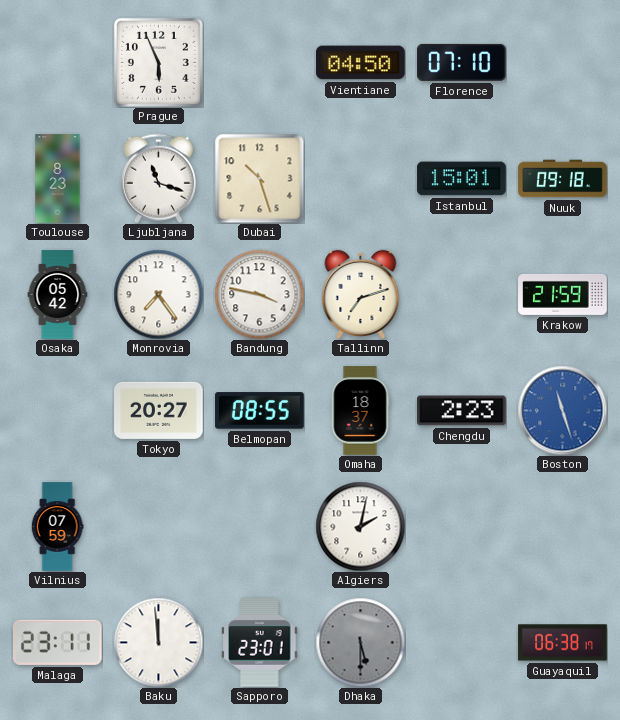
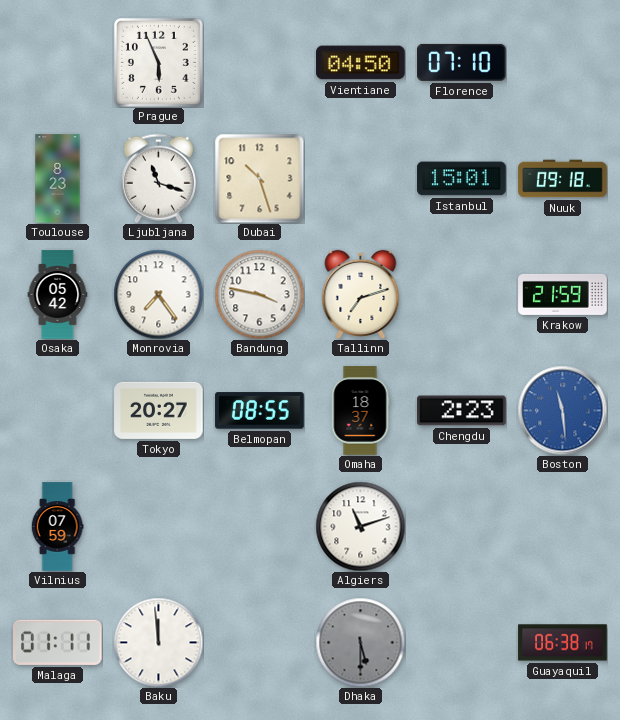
Boston: 11:27 -> 11:29 (562, 410)
Algiers: 2:02 -> 11:12 (360, 526)
Malaga: 23:11 -> 01:11 (58, 642)
Sapporo: 23:01 -> none (260, 643)
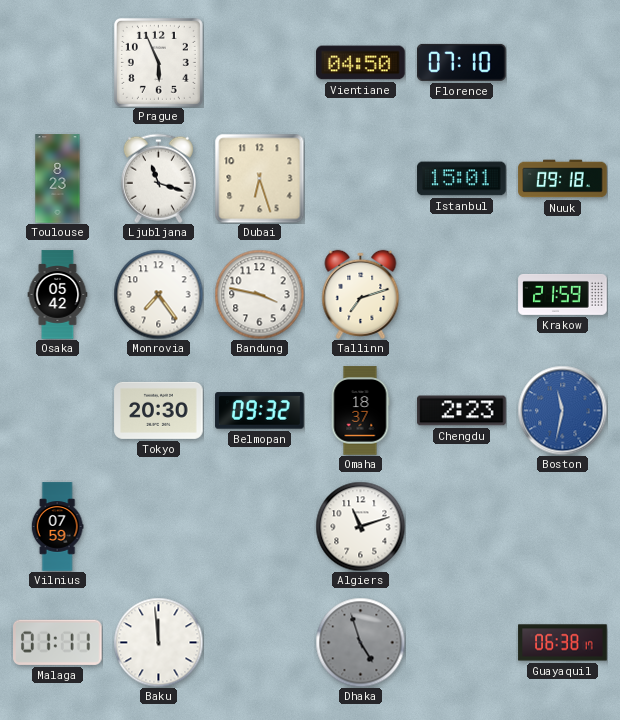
Dubai: 10:27 -> 6:27 (259, 178)
Tokyo: 20:27 -> 20:30 (159, 410)
Belmopan: 08:55 -> 09:32 (260, 411)
Boston: 11:29 -> 11:32 (562, 410)
Dhaka: 5:30 -> 4:57 (360, 642)
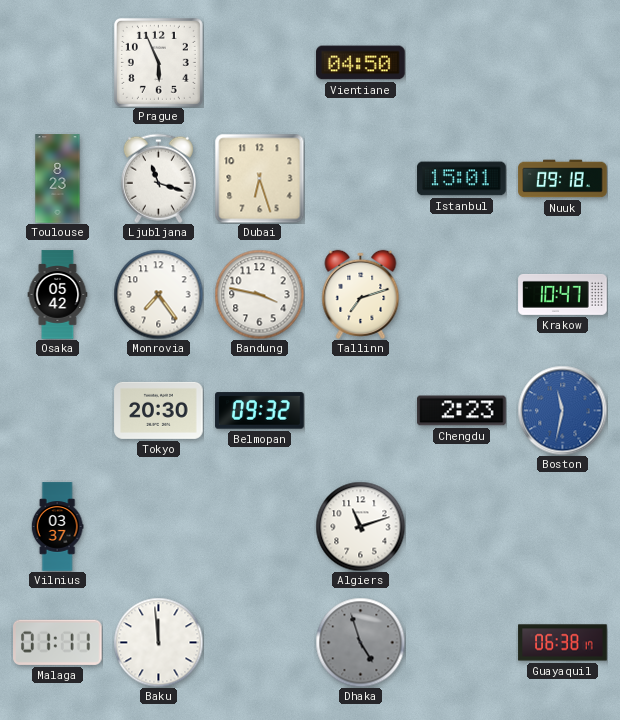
Florence: 07:10 -> none (462, 62)
Krakow: 21:59 -> 10:47 (563, 294)
Omaha: 18:37 -> none (360, 411)
Vilnius: 07:59 -> 03:37 (57, 527)
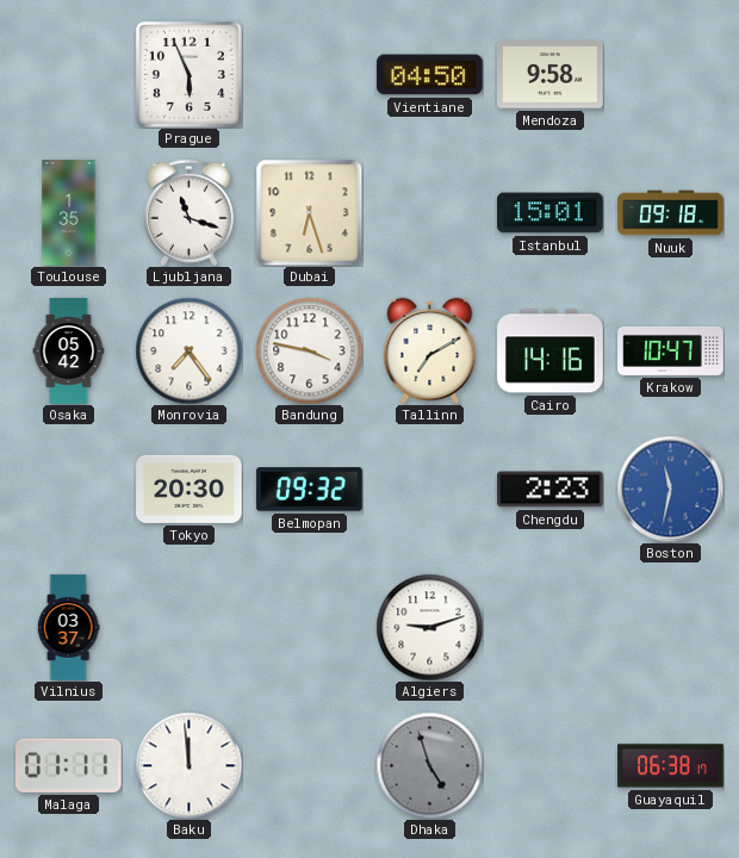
Mendoza: none -> 9:58 (551, 75)
Toulouse: 8:23 -> 1:35 (69, 213)
Tallinn: 7:12 -> 7:10 (430, 350)
Cairo: none -> 14:16 (551, 352)
Algiers: 11:12 -> 9:12 (429, 627)
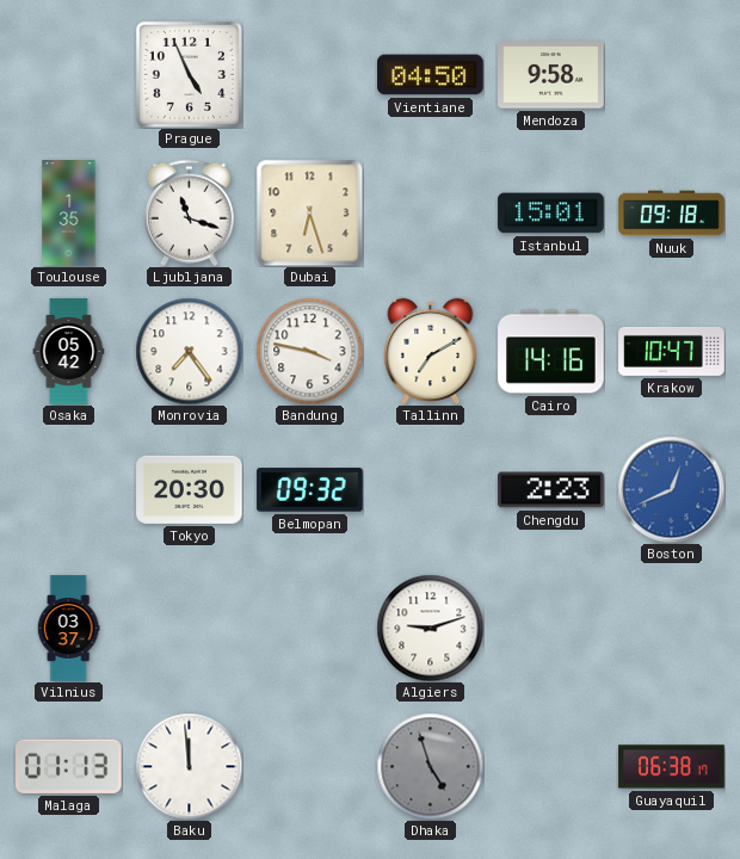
Prague: 5:56 -> 4:56 (189, 74)
Boston: 11:32 -> 12:41 (671, 489)
Malaga: 01:11 -> 01:13 (69, 766)
